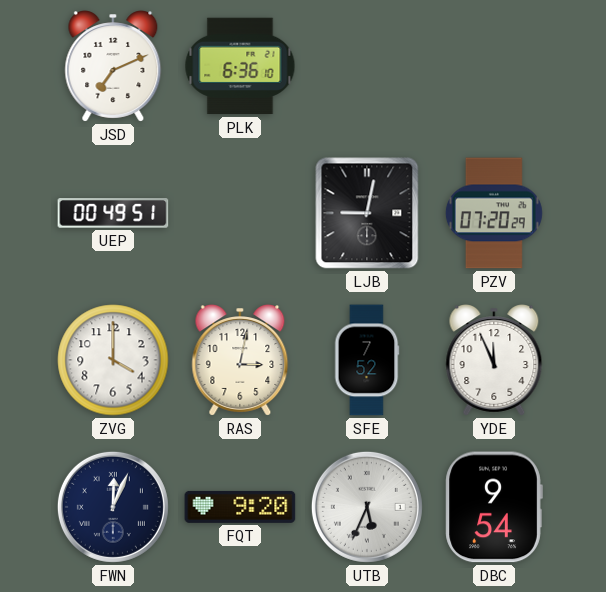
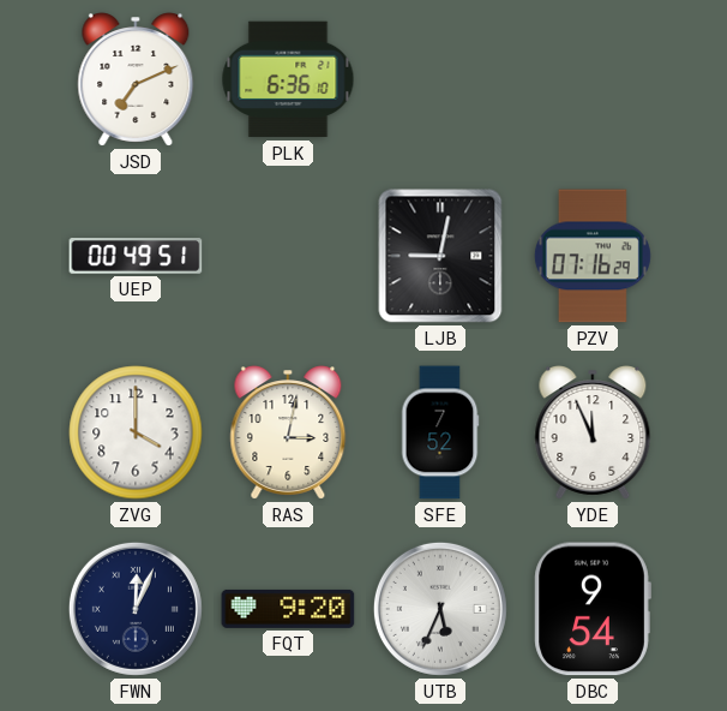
PZV: 07:20 -> 07:16 (593, 256)
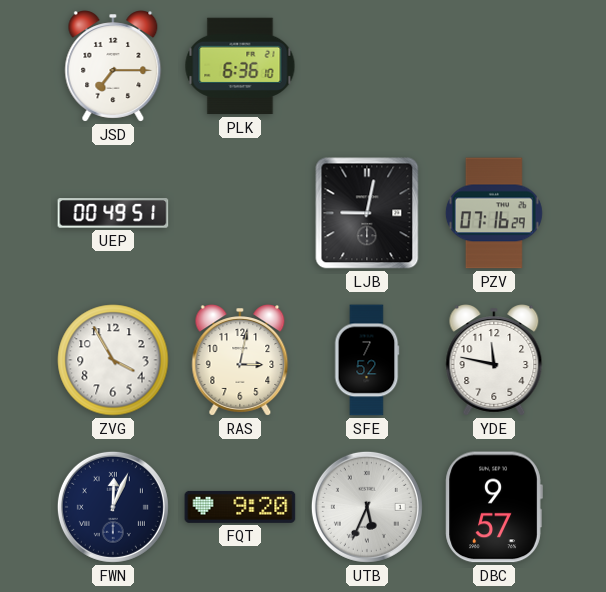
JSD: 7:11 -> 7:15 (113, 66)
ZVG: 4:00 -> 3:55 (113, 360)
YDE: 11:56 -> 11:47 (494, 360)
DBC: 9:54 -> 9:57 (494, 507)
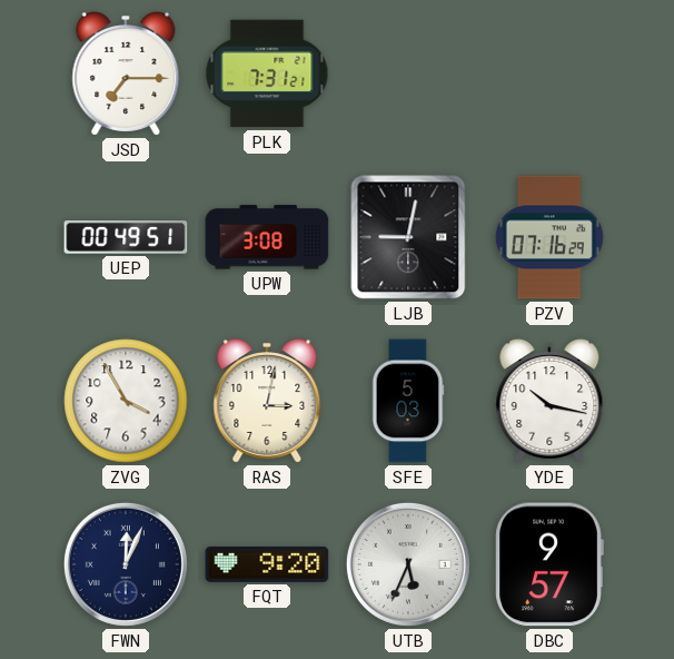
PLK: 6:36 -> 7:31 (267, 73)
UPW: none -> 3:08 (267, 237)
SFE: 7:52 -> 5:03 (408, 401)
YDE: 11:47 -> 10:17 (549, 401)
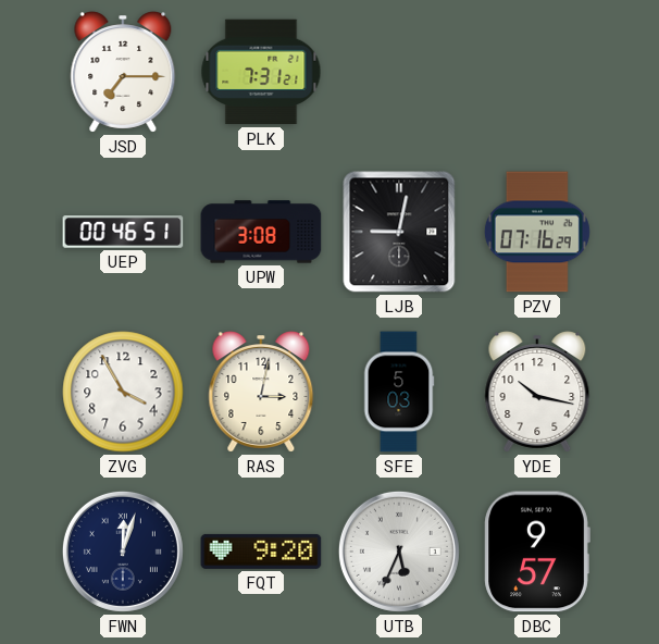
UEP: 00:49 -> 00:46 (123, 232)
FWN: 12:04 -> 12:03 (123, 552)
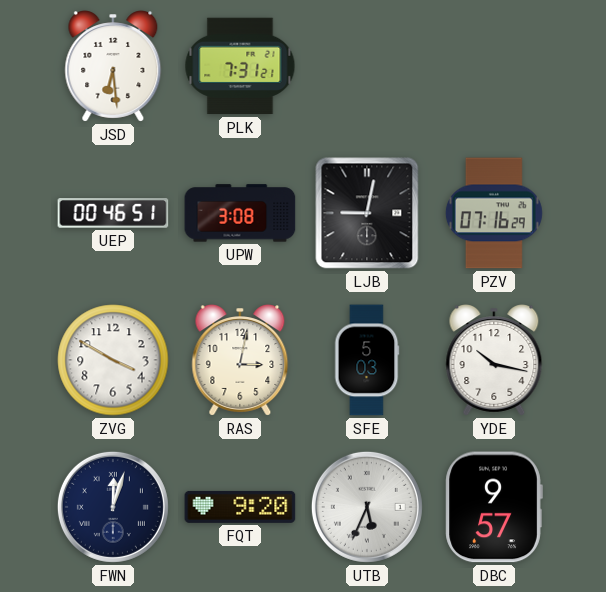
JSD: 7:15 -> 6:29 (113, 66)
ZVG: 3:55 -> 3:50 (113, 360)
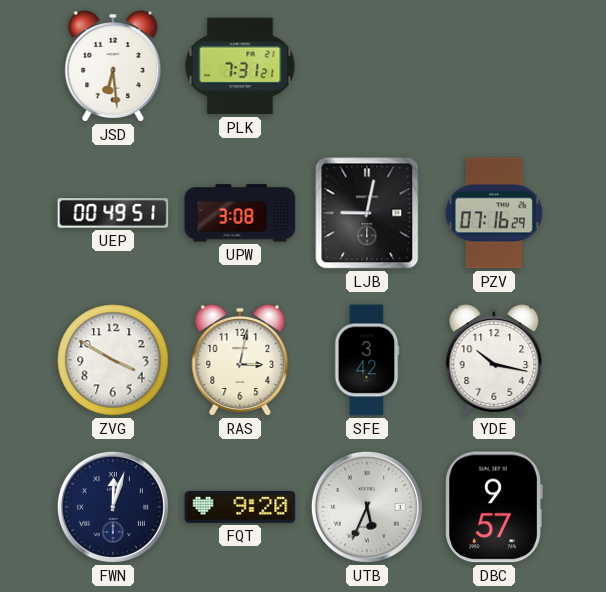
UEP: 00:46 -> 00:49 (113, 213)
SFE: 5:03 -> 3:42 (367, 360)
